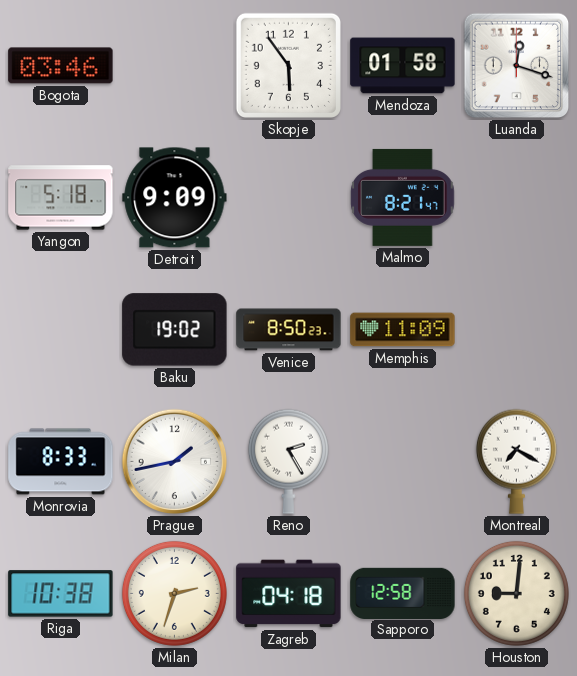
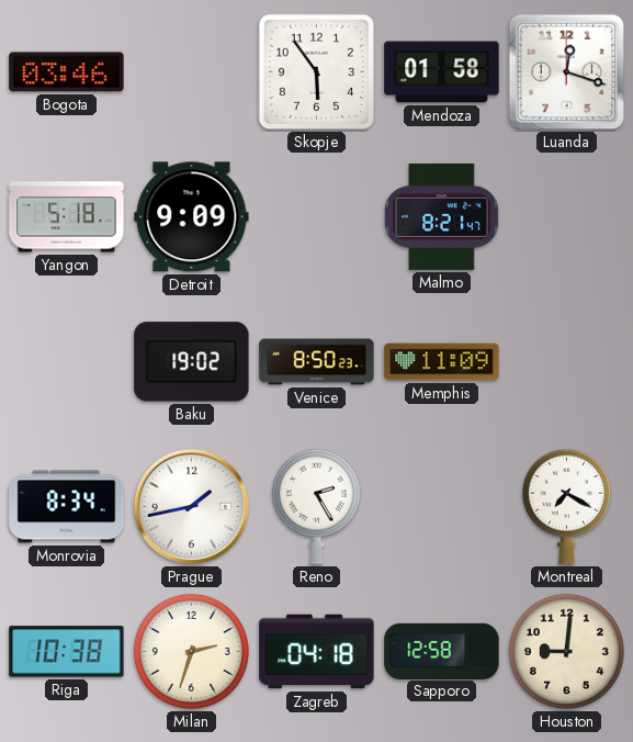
Monrovia: 8:33 -> 8:34 (67, 507)
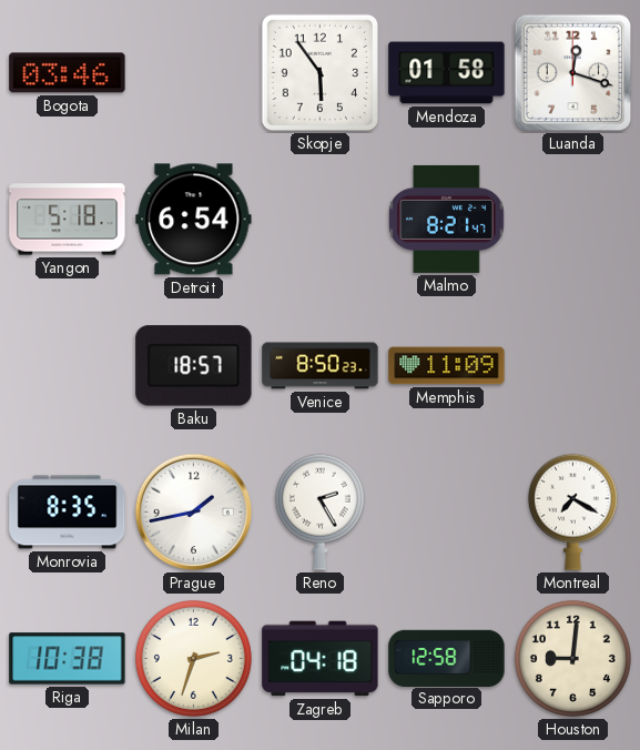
Detroit: 9:09 -> 6:54 (194, 220)
Baku: 19:02 -> 18:57 (194, 366)
Monrovia: 8:34 -> 8:35 (68, 513)
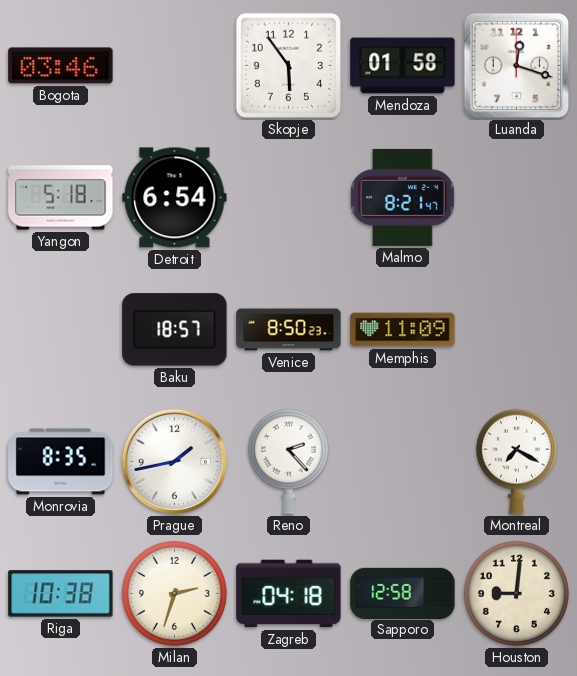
Reno: 2:25 -> 2:23 (288, 461)
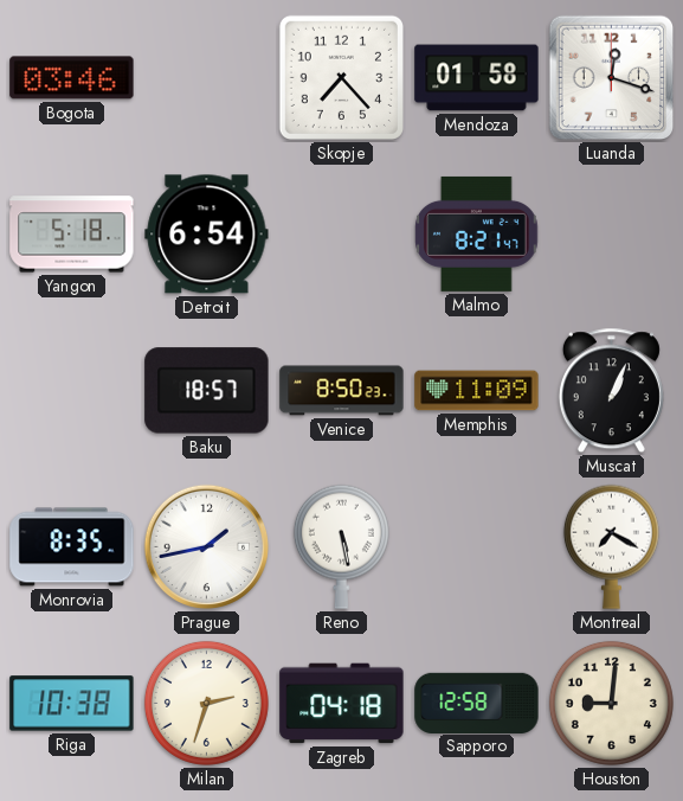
Skopje: 5:54 -> 7:23 (341, 77)
Muscat: none -> 1:04 (611, 391)
Reno: 2:23 -> 5:28 (341, 546)
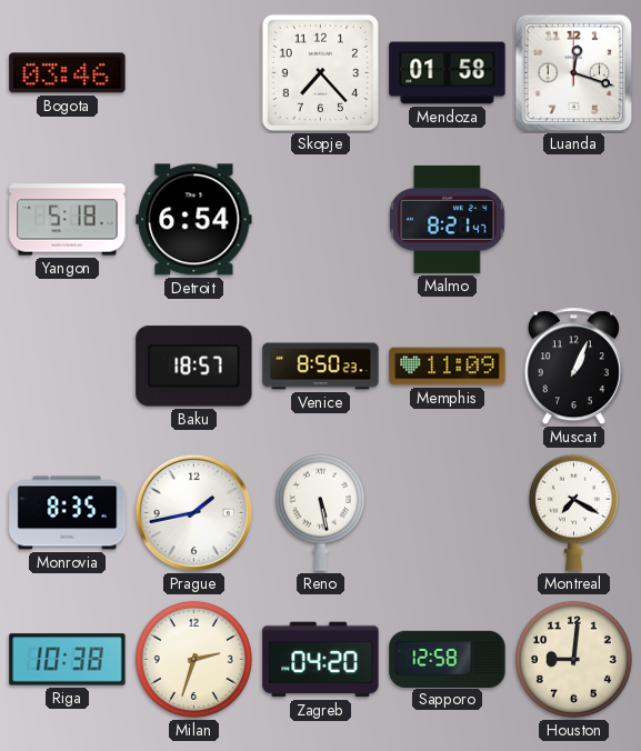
Zagreb: 04:18 -> 04:20 (321, 660)
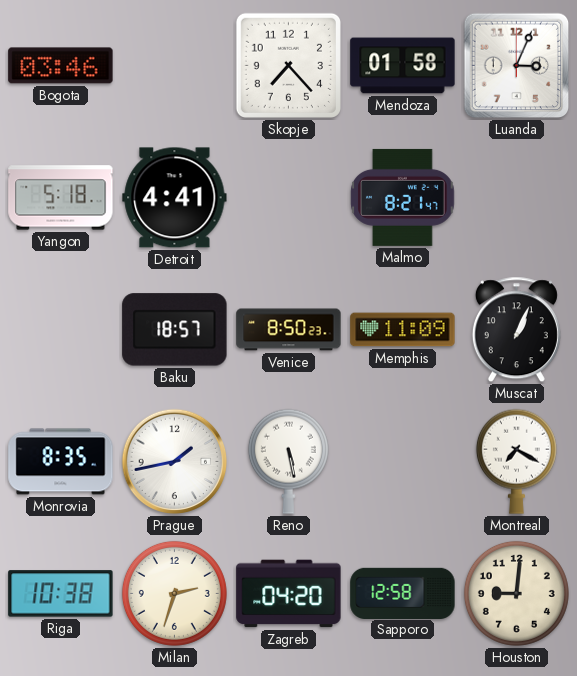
Luanda: 12:18 -> 3:04 (517, 66)
Detroit: 6:54 -> 4:41 (175, 198)
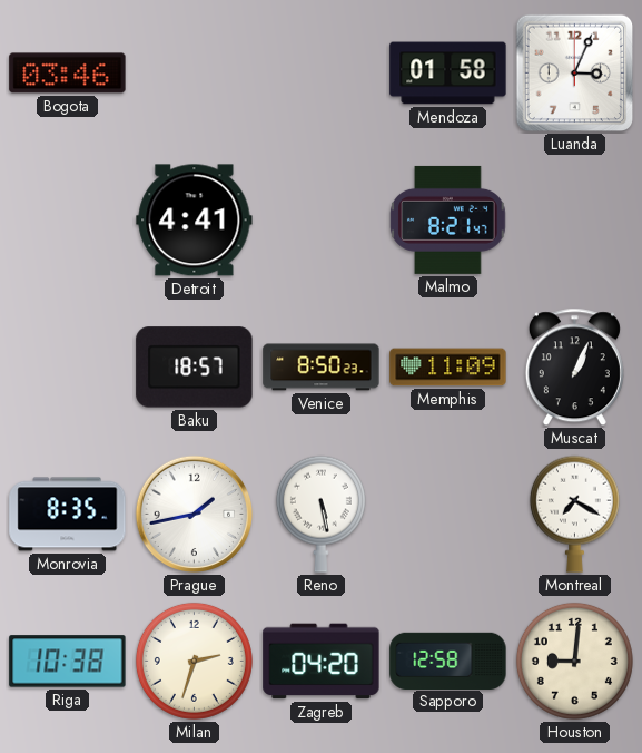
Skopje: 7:23 -> none (288, 65)
Yangon: 5:18 -> none (61, 198)
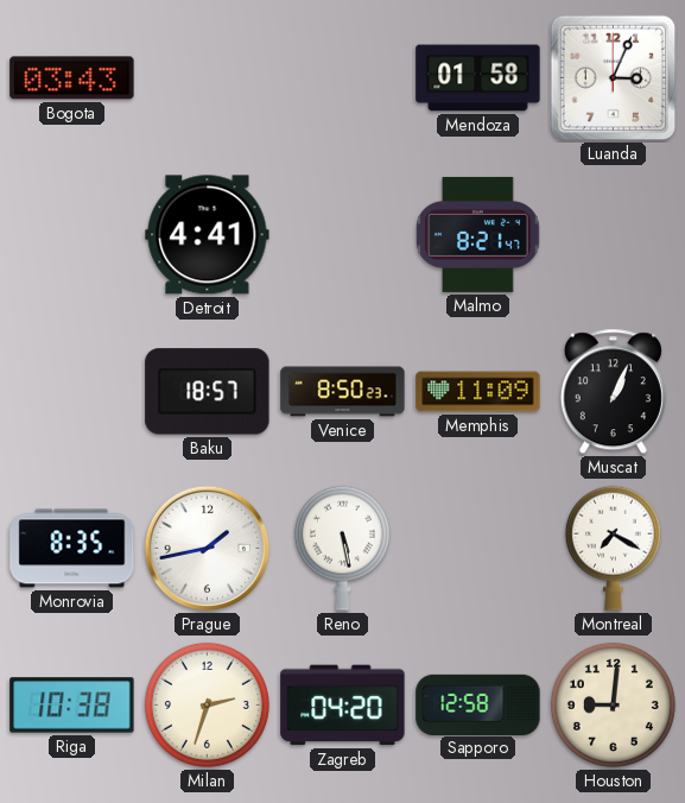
Bogota: 03:46 -> 03:43 (72, 78)
